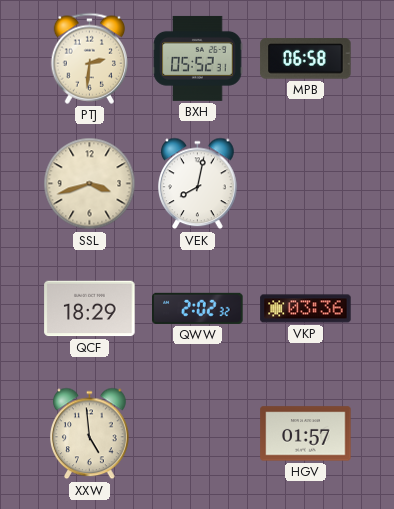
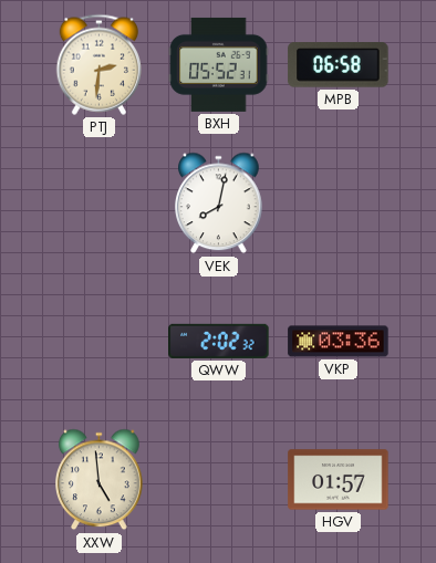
SSL: 3:42 -> none (90, 184)
QCF: 18:29 -> none (90, 309)
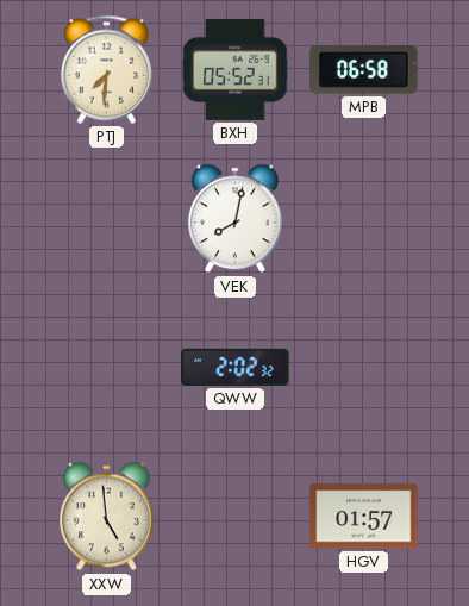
PTJ: 2:31 -> 7:31 (106, 69)
VKP: 03:36 -> none (339, 342)
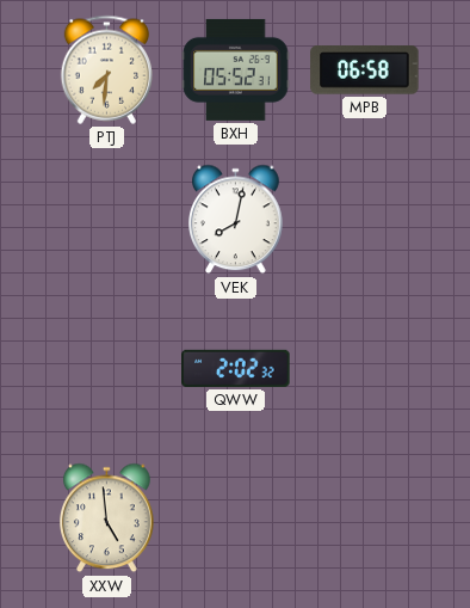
HGV: 01:57 -> none (364, 517)
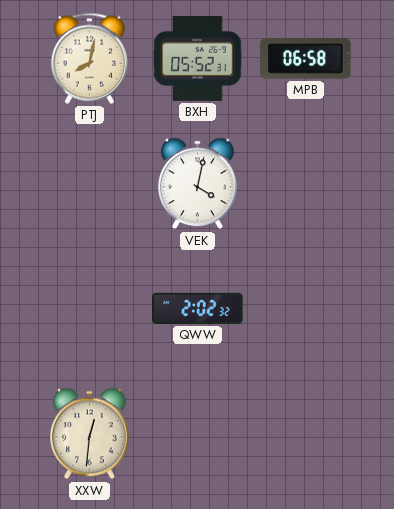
PTJ: 7:31 -> 8:02 (89, 58)
VEK: 8:02 -> 4:02 (198, 184)
XXW: 4:59 -> 12:31 (90, 434)
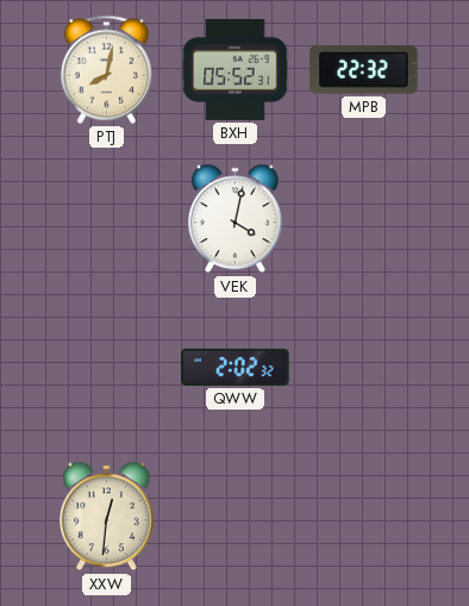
MPB: 06:58 -> 22:32 (364, 70)
